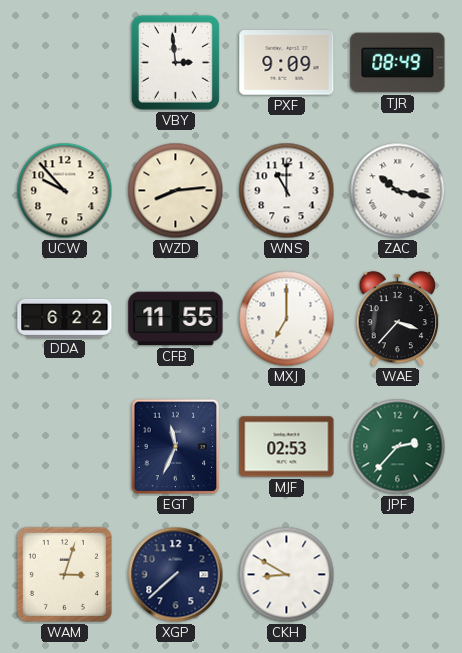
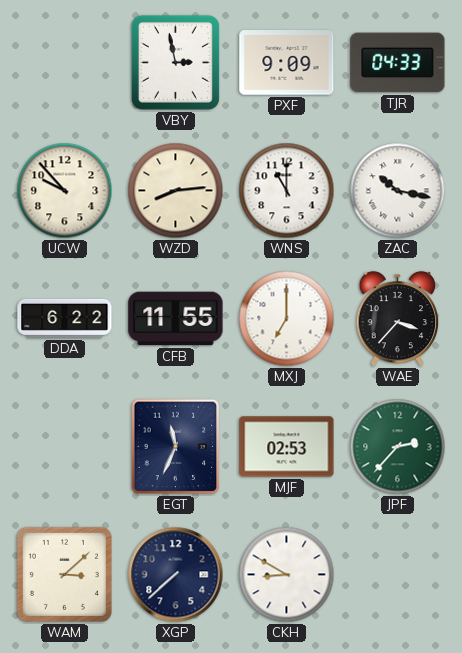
VBY: 2:59 -> 2:58 (175, 62)
TJR: 08:49 -> 04:33 (398, 63)
WAM: 3:03 -> 3:08 (64, 574)
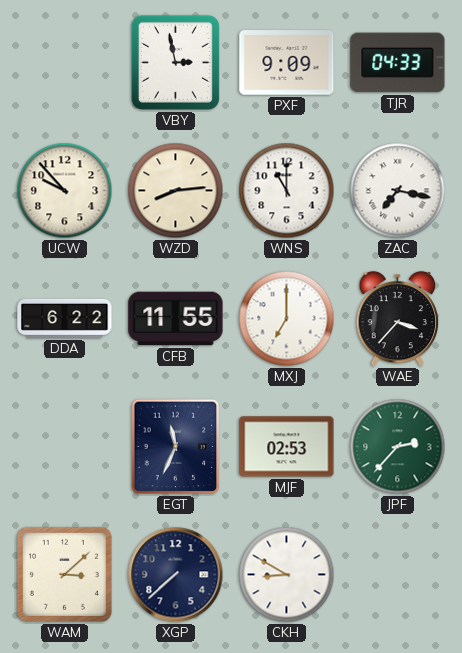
ZAC: 10:17 -> 7:17 (398, 191)
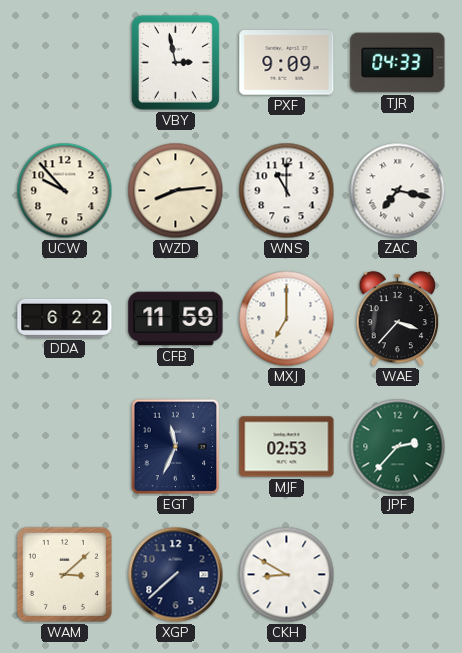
CFB: 11:55 -> 11:59 (176, 319)
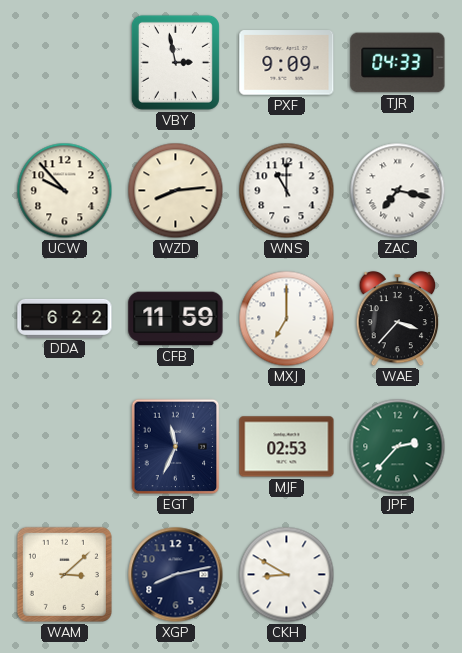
XGP: 7:38 -> 8:13 (176, 575)
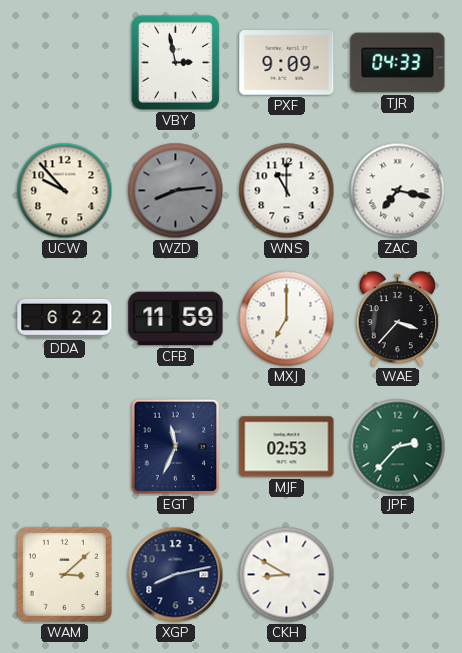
WZD dial: cream -> grey (176, 191)
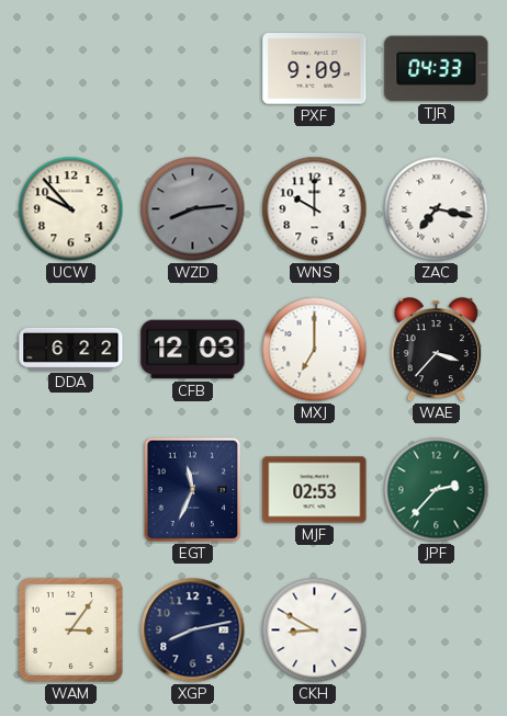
VBY: 2:58 -> none (175, 62)
WNS: 11:00 -> 10:00 (315, 209)
CFB: 11:59 -> 12:03 (193, 350)
WAM: 3:08 -> 3:06 (70, 629)
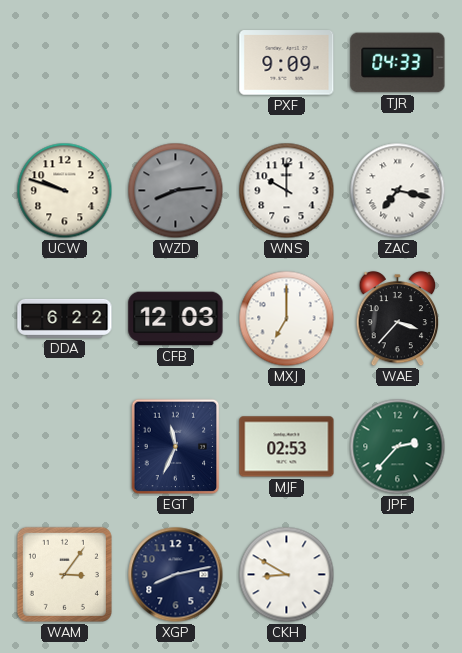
UCW: 9:53 -> 9:48 (65, 191)
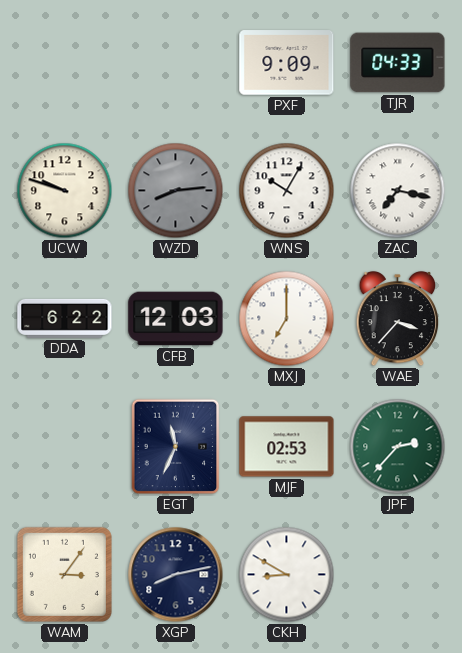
WNS: 10:00 -> 10:05 (287, 191)
